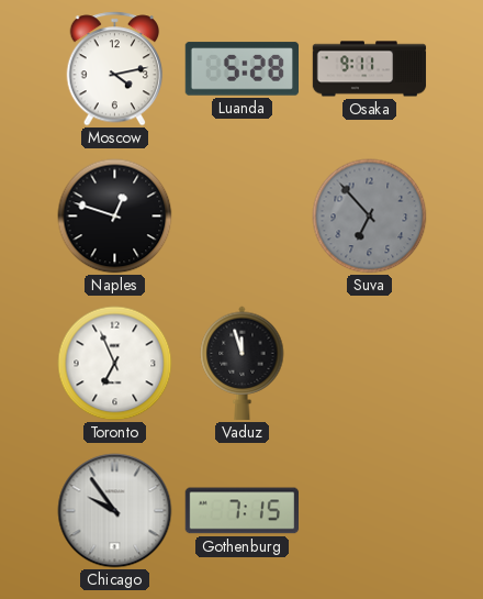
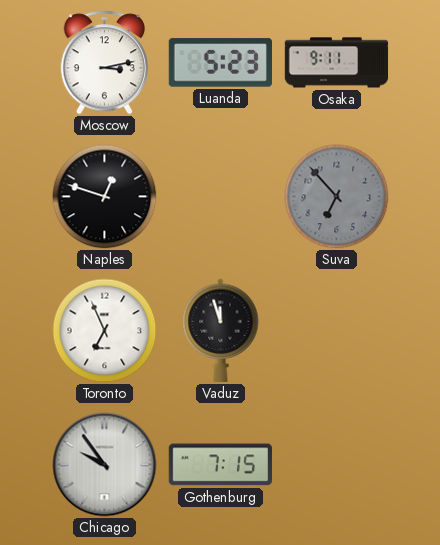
Moscow: 4:13 -> 3:13 (105, 63)
Luanda: 5:28 -> 5:23 (220, 63)
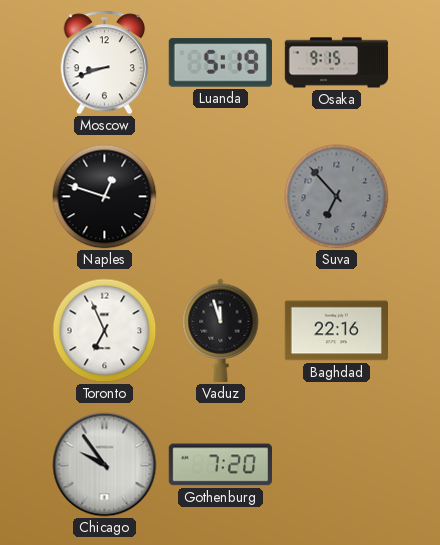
Moscow: 3:13 -> 8:42 (105, 63)
Luanda: 5:23 -> 5:19 (220, 63)
Osaka: 9:11 -> 9:15 (337, 63)
Baghdad: none -> 22:16 (336, 331)
Gothenburg: 7:15 -> 7:20 (220, 465)
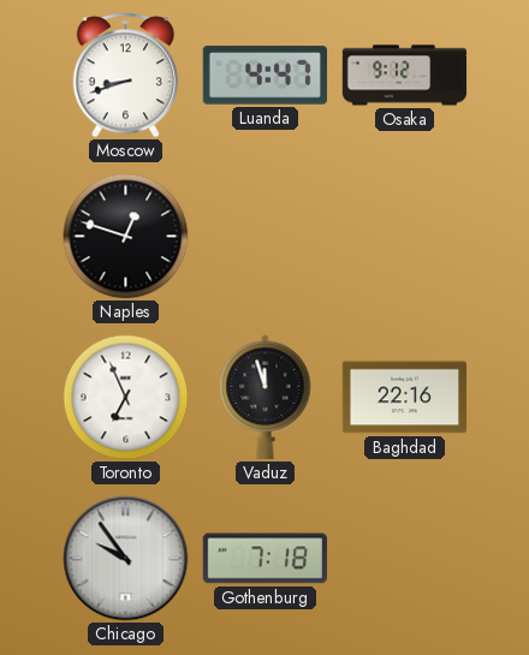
Luanda: 5:19 -> 4:47 (264, 76)
Osaka: 9:15 -> 9:12 (405, 76)
Suva: 6:53 -> none (337, 197)
Gothenburg: 7:20 -> 7:18 (264, 559)
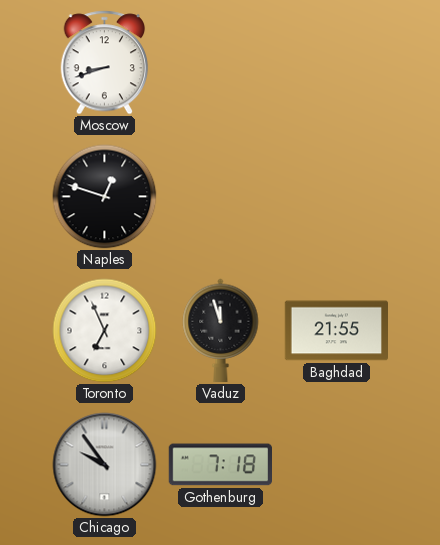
Luanda: 4:47 -> none (264, 76)
Osaka: 9:12 -> none (405, 76)
Baghdad: 22:16 -> 21:55 (336, 331)
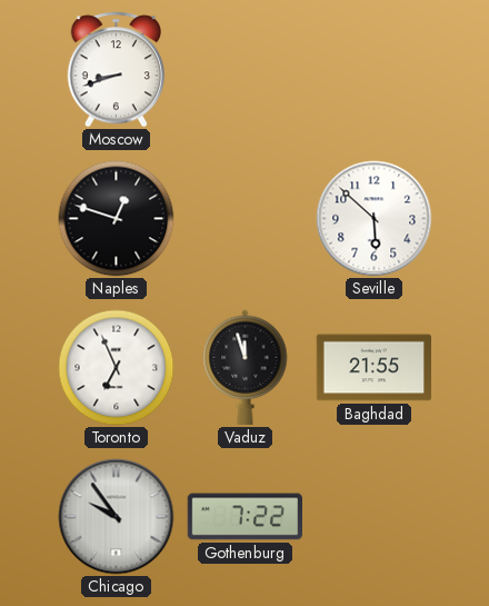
Seville: none -> 5:52 (375, 219)
Gothenburg: 7:18 -> 7:22 (244, 517)
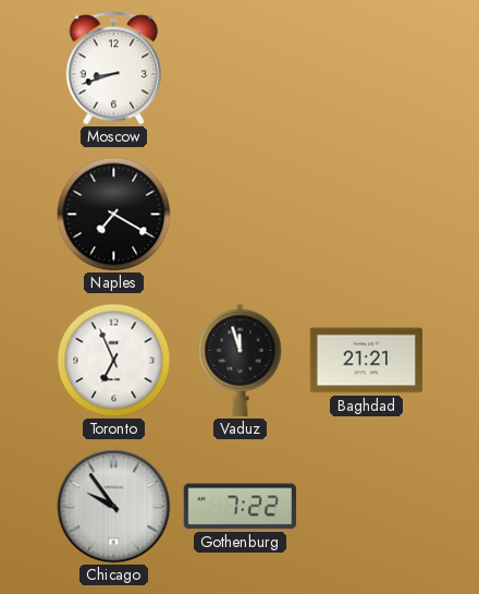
Naples: 12:48 -> 7:20 (114, 215)
Seville: 5:52 -> none (375, 219)
Baghdad: 21:55 -> 21:21 (366, 361)
